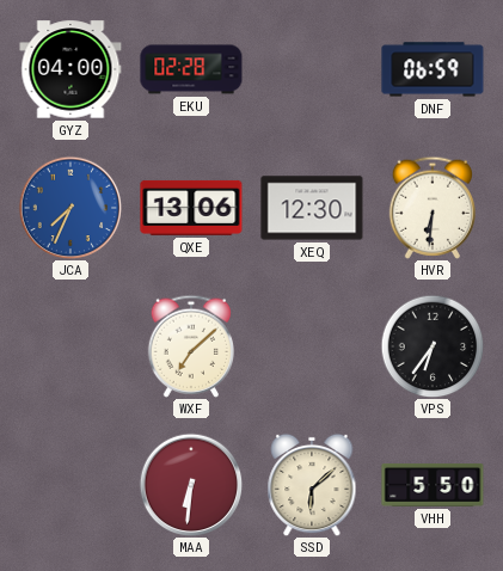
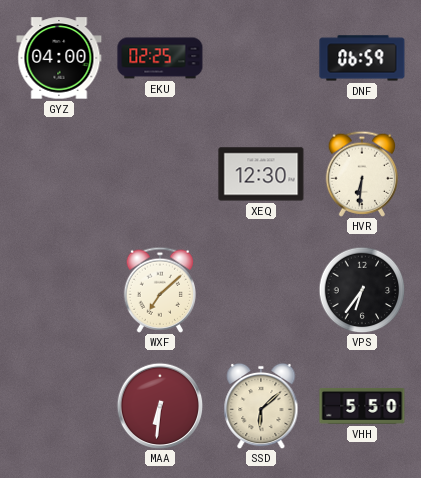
EKU: 02:28 -> 02:25 (160, 58)
JCA: 7:34 -> none (70, 208)
QXE: 13:06 -> none (191, 208)
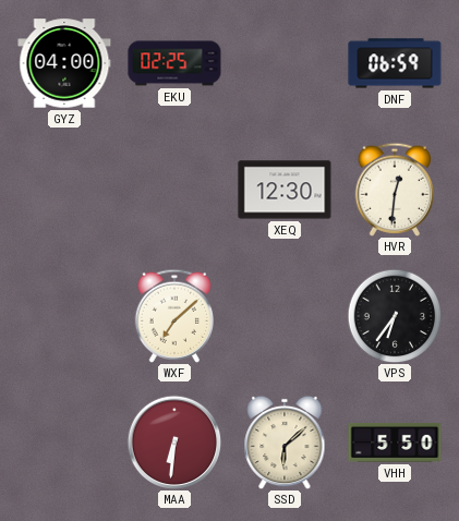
HVR: 6:31 -> 12:31 (394, 190)
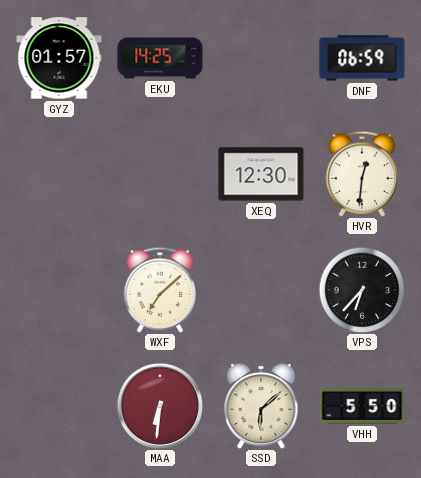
GYZ: 04:00 -> 01:57 (59, 58)
EKU: 02:25 -> 14:25 (160, 58)
VPS: 6:36 -> 6:37 (362, 290)
